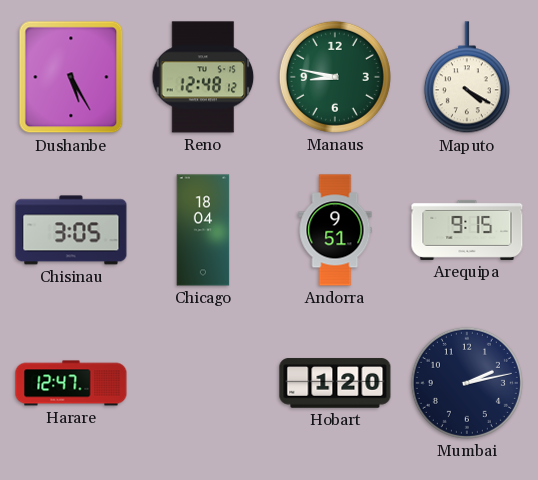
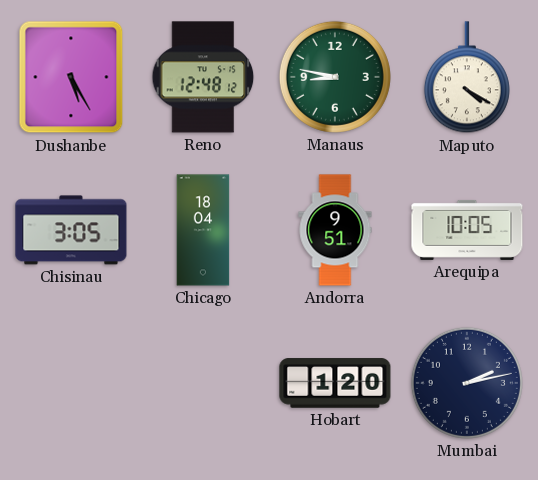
Arequipa: 9:15 -> 10:05 (467, 230)
Harare: 12:47 -> none (71, 383)
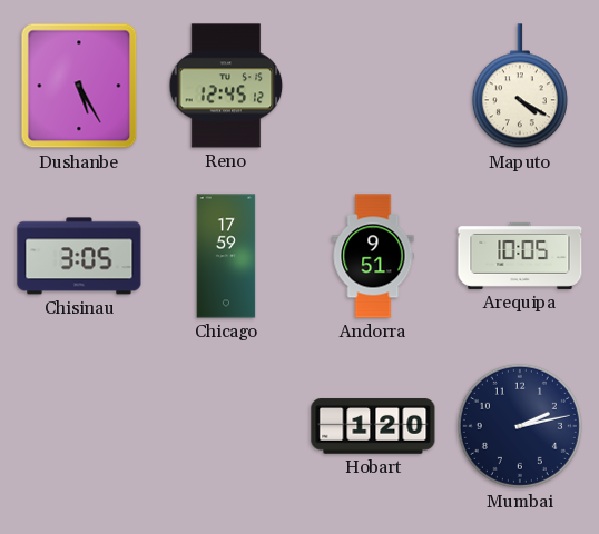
Reno: 12:48 -> 12:45 (226, 86)
Manaus: 8:47 -> none (335, 77)
Chicago: 18:04 -> 17:59 (226, 256)
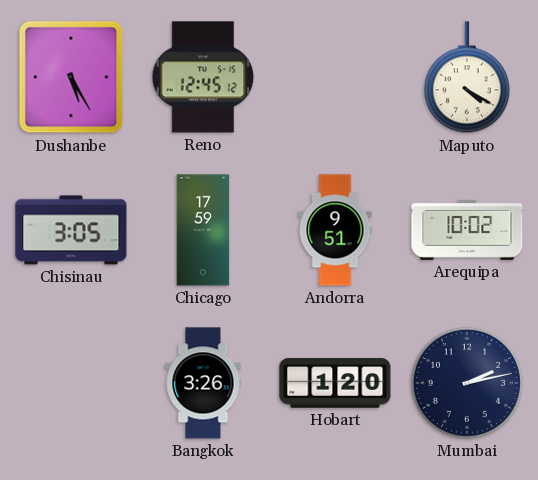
Arequipa: 10:05 -> 10:02 (467, 230)
Bangkok: none -> 3:26 (203, 383)
